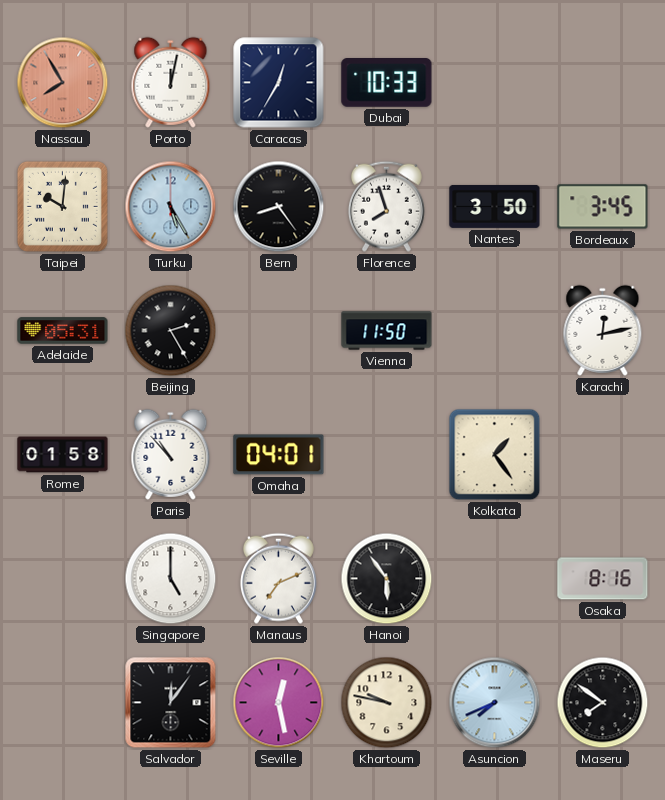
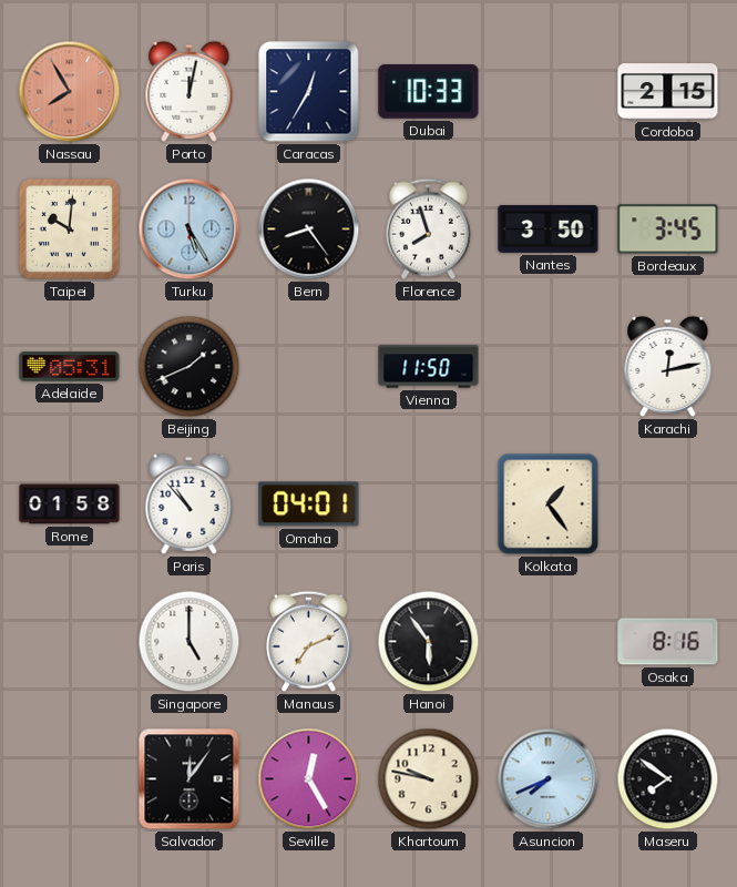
Cordoba: none -> 2:15 (668, 92)
Beijing: 2:25 -> 1:41 (190, 367)
Seville: 12:28 -> 12:25 (309, 779)
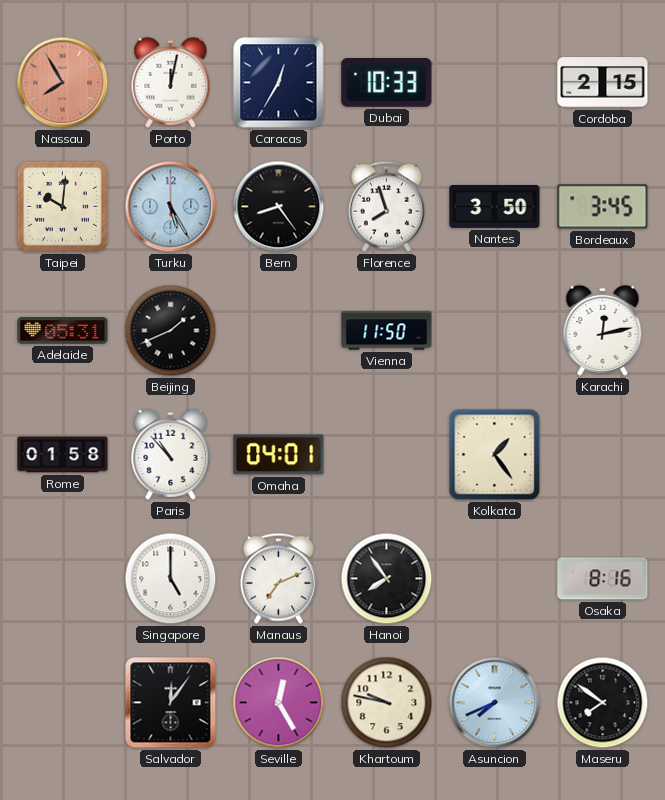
Hanoi: 5:54 -> 7:54 (387, 579)
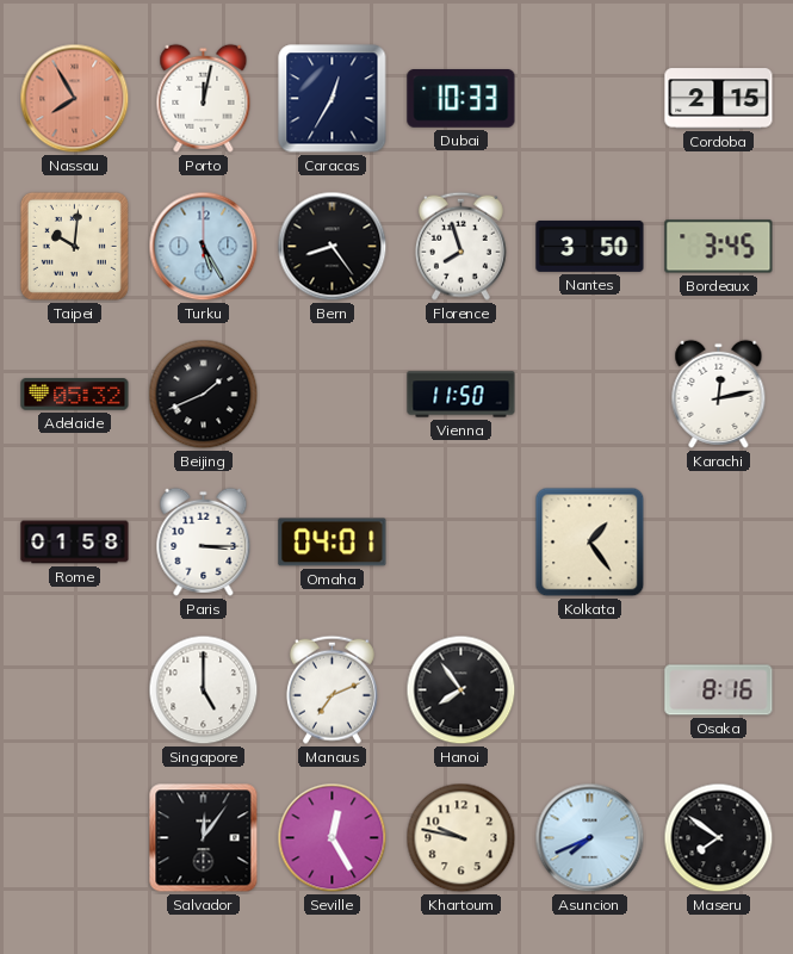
Adelaide: 05:31 -> 05:32 (75, 395)
Paris: 10:53 -> 3:15 (204, 541)
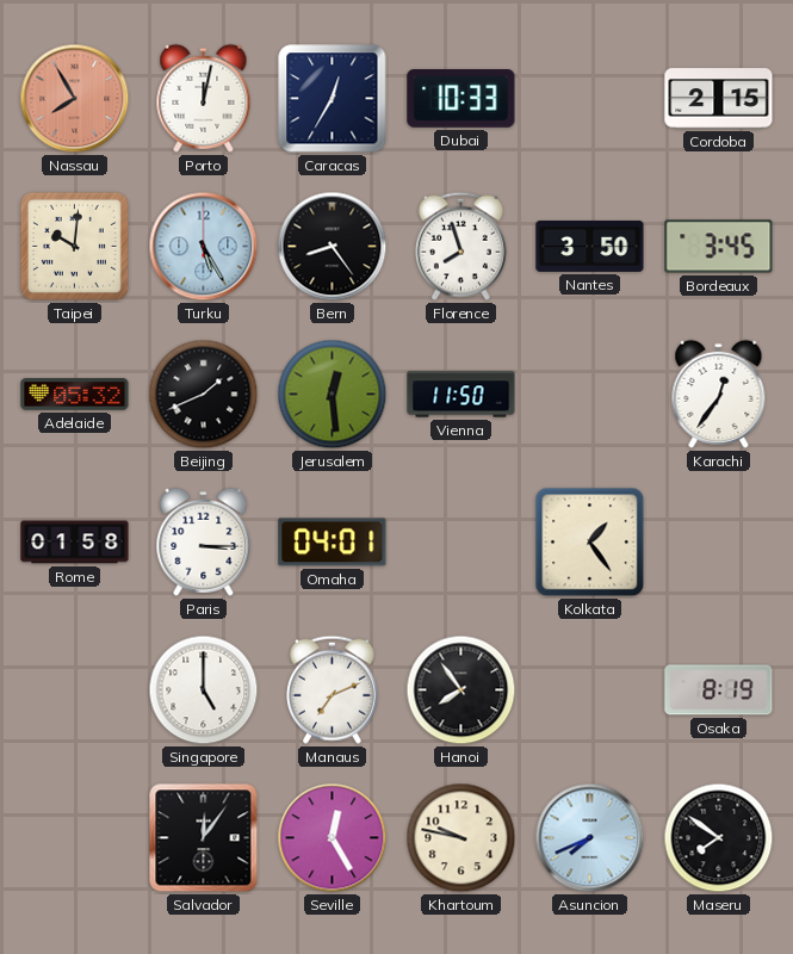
Jerusalem: none -> 12:29 (333, 395)
Karachi: 12:13 -> 12:36 (719, 394)
Osaka: 8:16 -> 8:19 (719, 690)
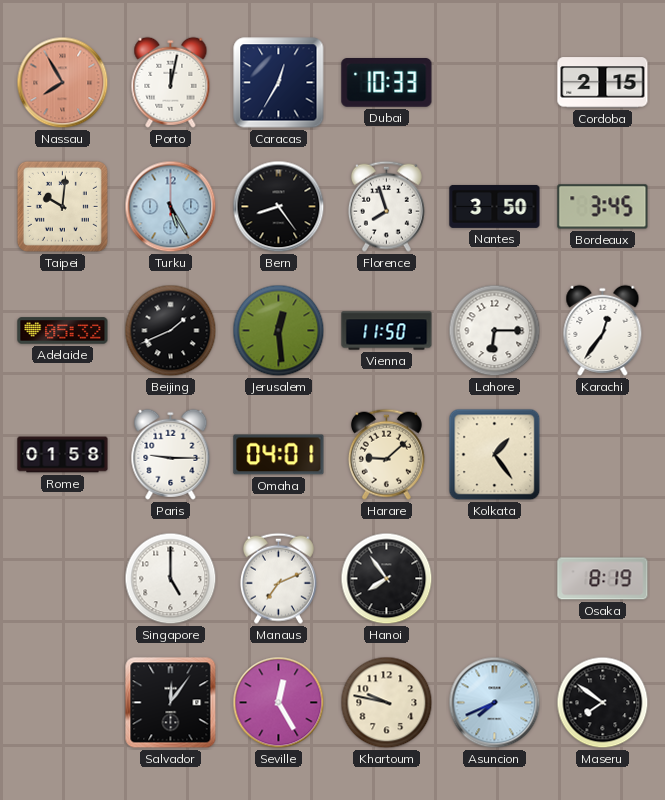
Lahore: none -> 6:15 (495, 331)
Paris: 3:15 -> 9:15 (171, 454)
Harare: none -> 9:08 (386, 454)
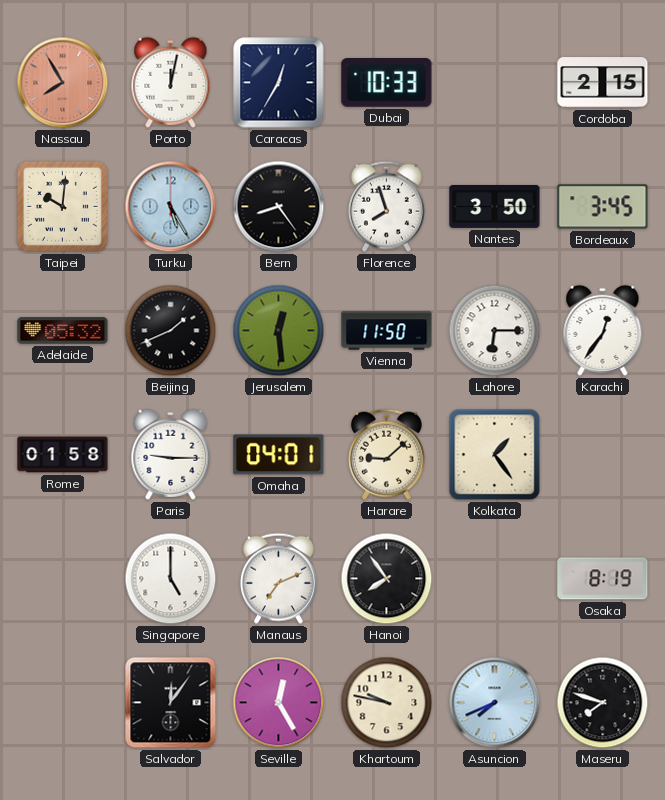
Maseru: 7:51 -> 7:48 (603, 703)
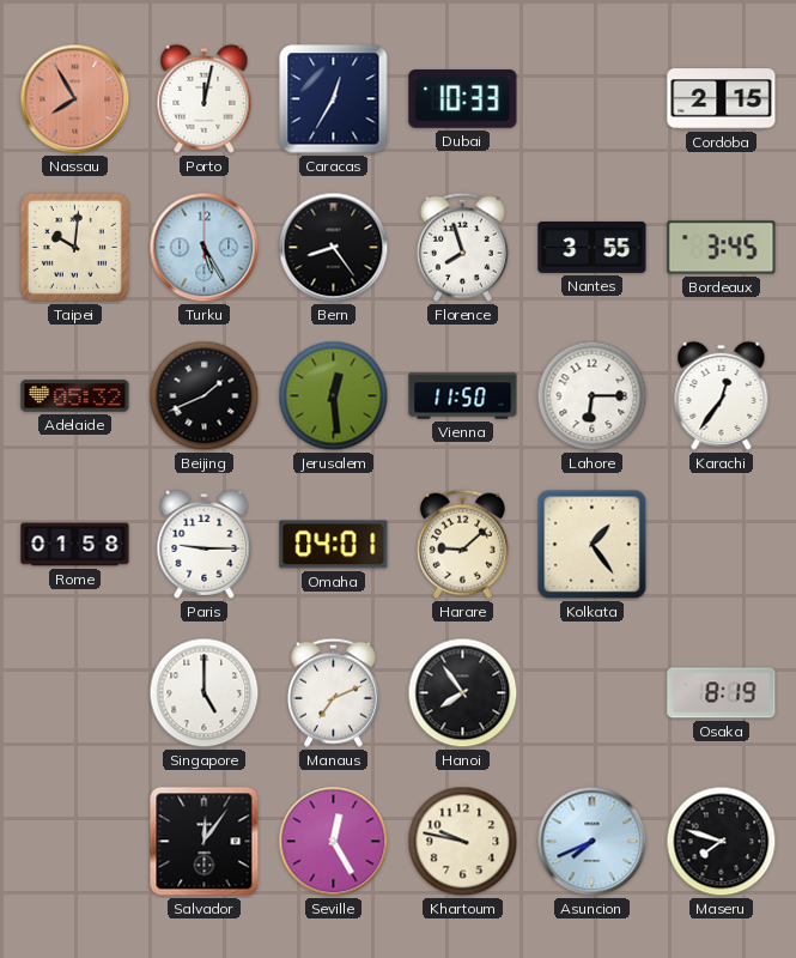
Nantes: 3:50 -> 3:55 (593, 247)
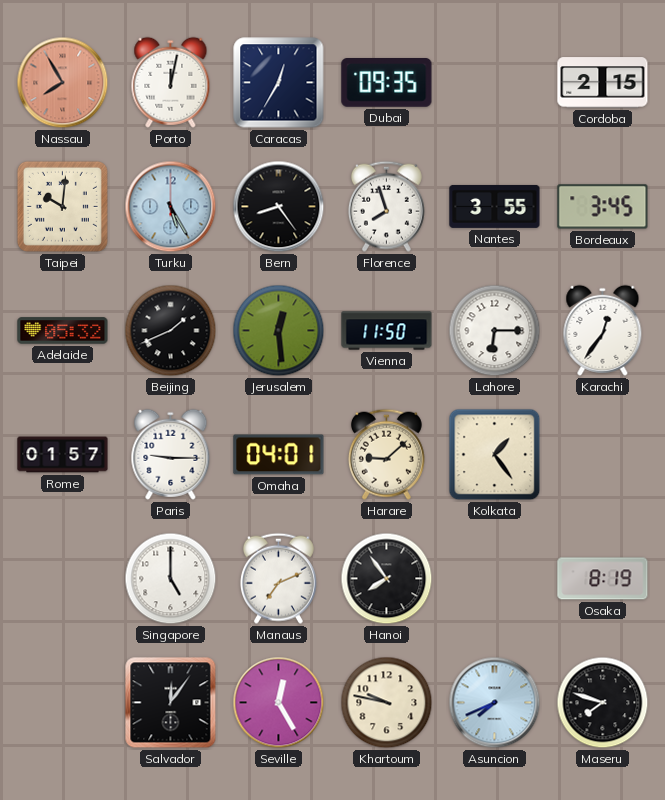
Dubai: 10:33 -> 09:35 (387, 83)
Rome: 01:58 -> 01:57 (63, 455)
